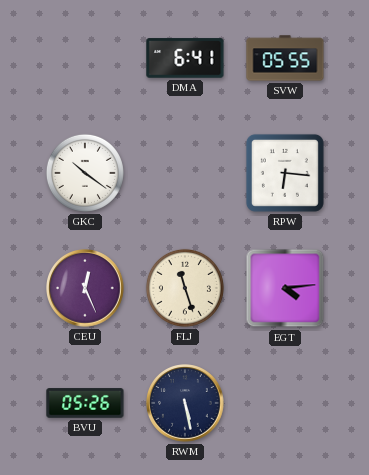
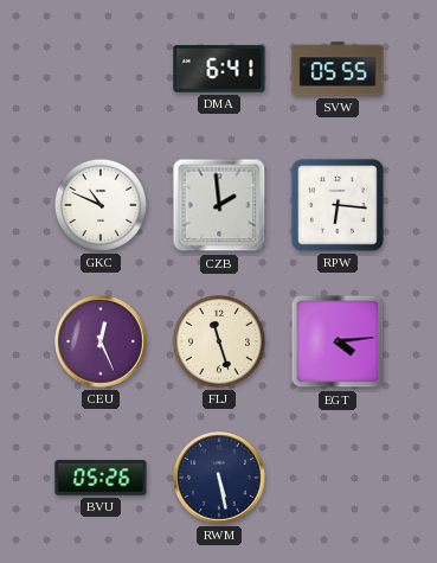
GKC: 10:21 -> 10:49 (101, 205)
CZB: none -> 1:59 (219, 205)
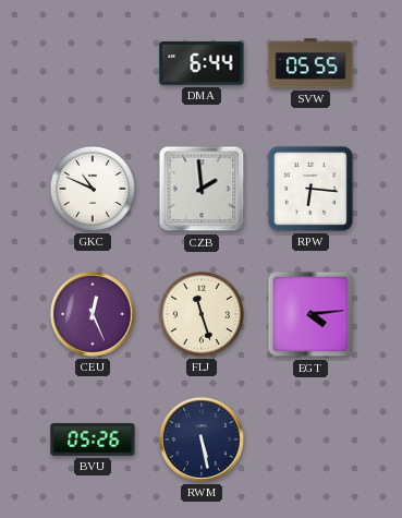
DMA: 6:41 -> 6:44 (202, 63)
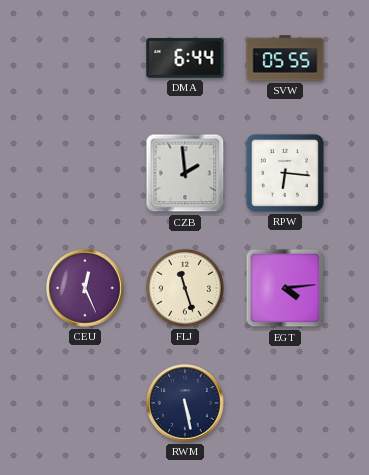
GKC: 10:49 -> none (93, 189)
BVU: 05:26 -> none (93, 439)
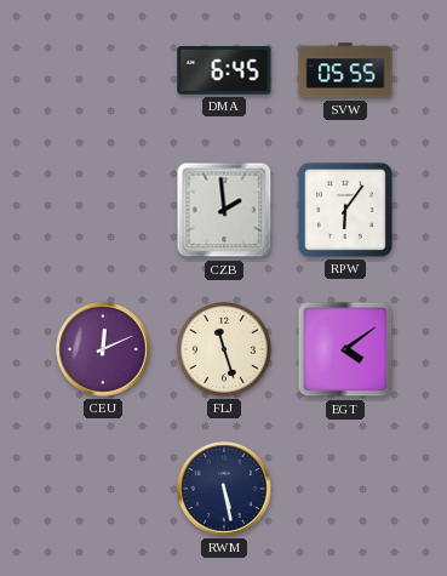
DMA: 6:44 -> 6:45 (224, 70)
RPW: 6:16 -> 6:06 (345, 210)
CEU: 12:26 -> 12:11 (103, 349)
EGT: 4:14 -> 4:09 (345, 349)
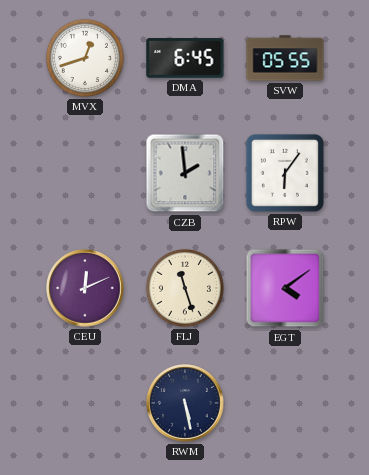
MVX: none -> 12:42 (85, 58)
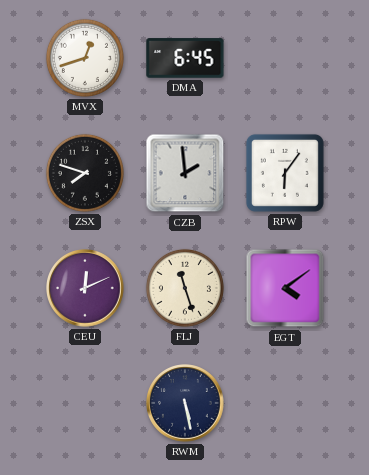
SVW: 05:55 -> none (285, 58)
ZSX: none -> 7:48 (85, 173)
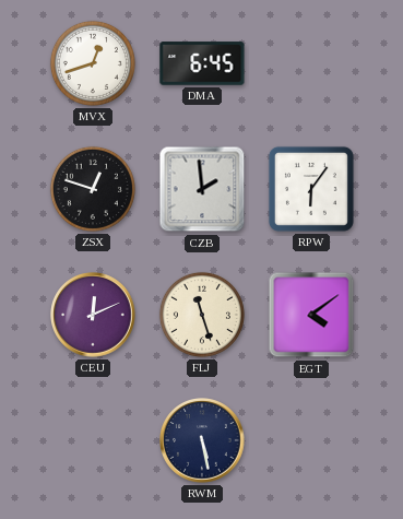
ZSX: 7:48 -> 12:48 (93, 189)
